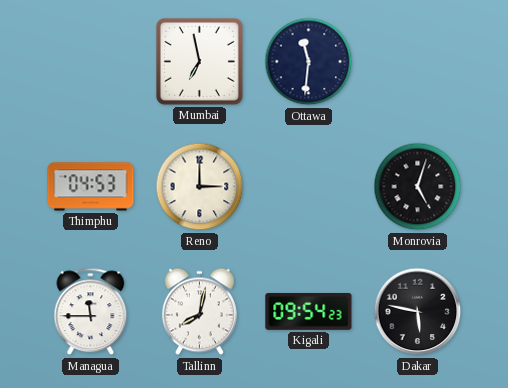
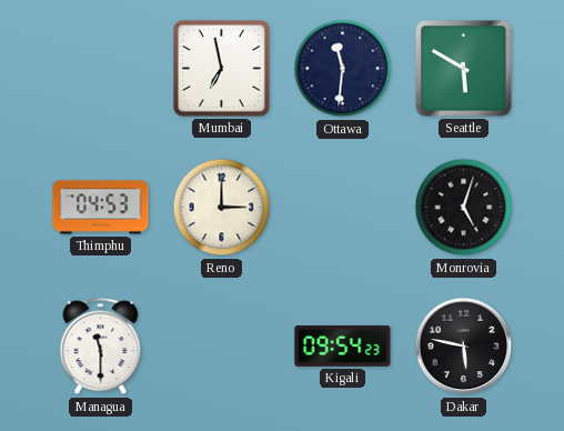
Seattle: none -> 5:50 (464, 69)
Managua: 11:45 -> 11:30 (101, 347)
Tallinn: 8:02 -> none (199, 312)
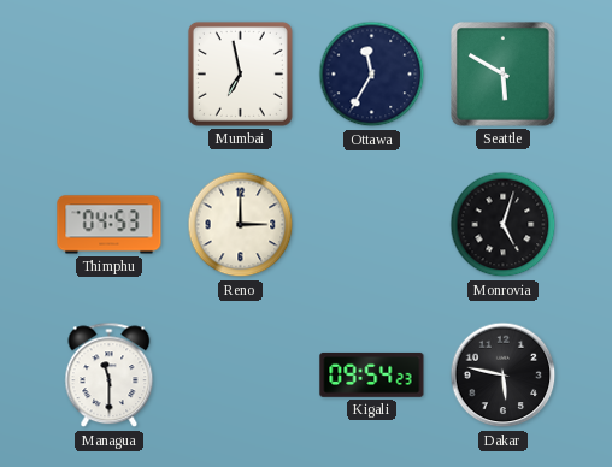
Ottawa: 11:31 -> 11:35 (372, 75)
